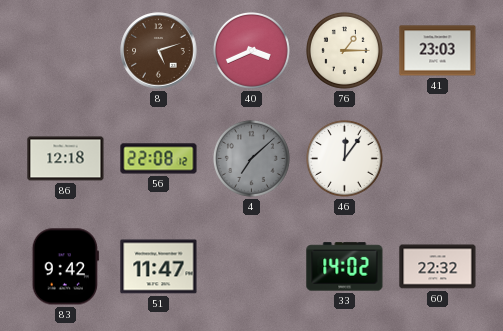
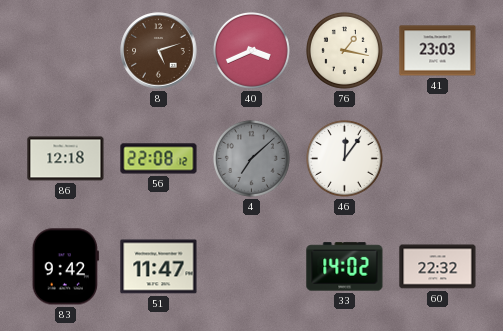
76: 1:15 -> 1:17 (344, 50)
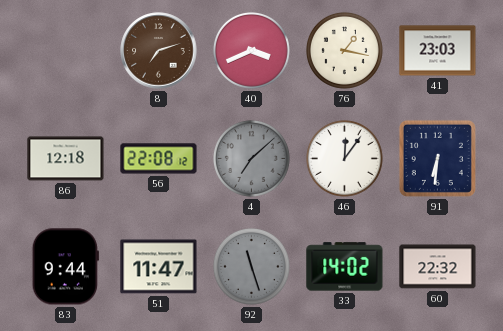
8: 5:12 -> 7:12 (159, 51)
91: none -> 6:31 (437, 158)
83: 9:42 -> 9:44 (65, 267)
92: none -> 11:27 (251, 266)
